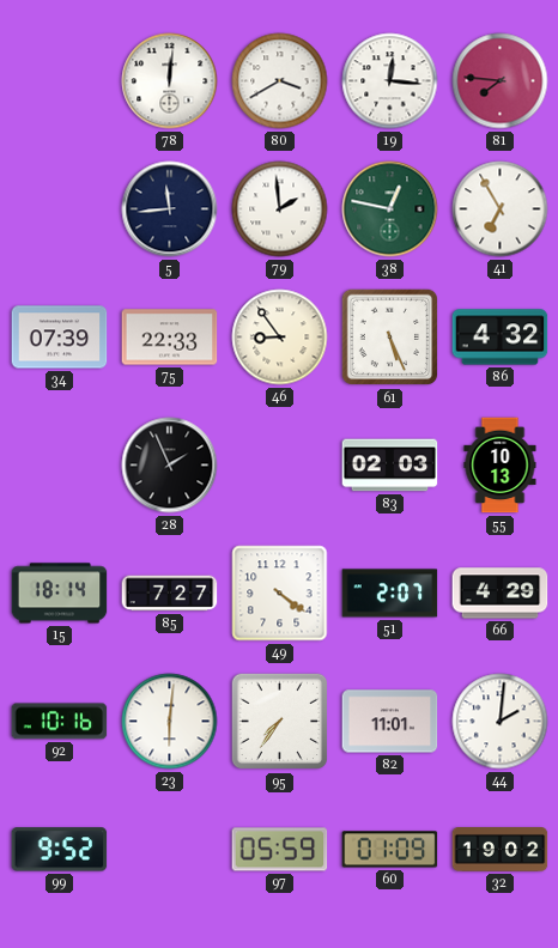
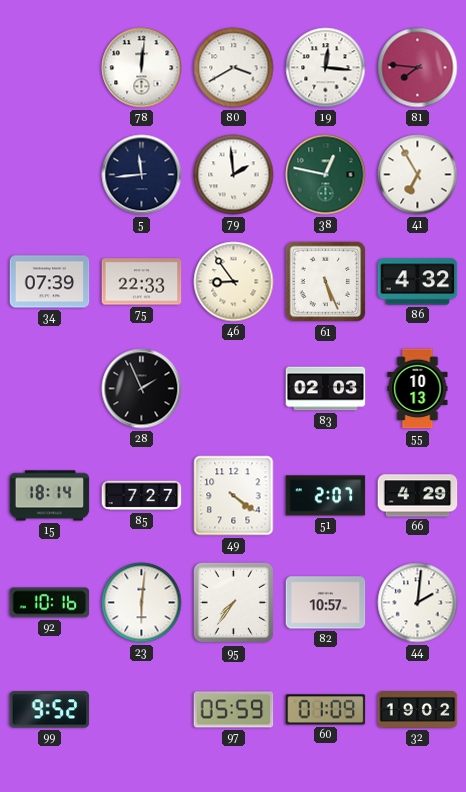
82: 11:01 -> 10:57 (326, 603)
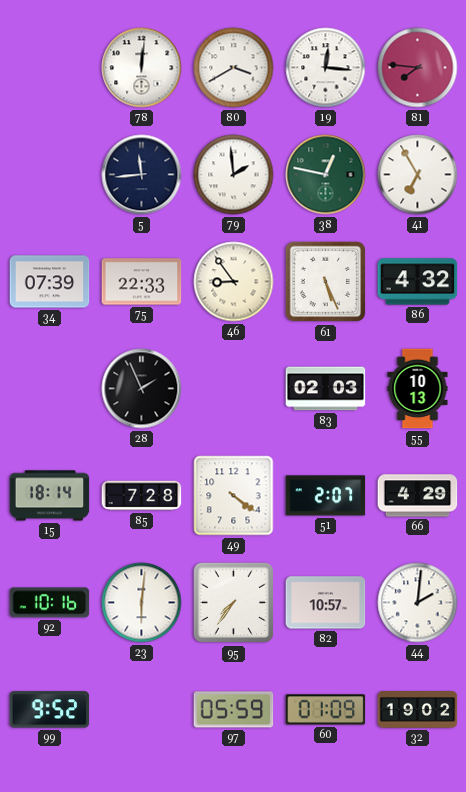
85: 7:27 -> 7:28 (142, 496)
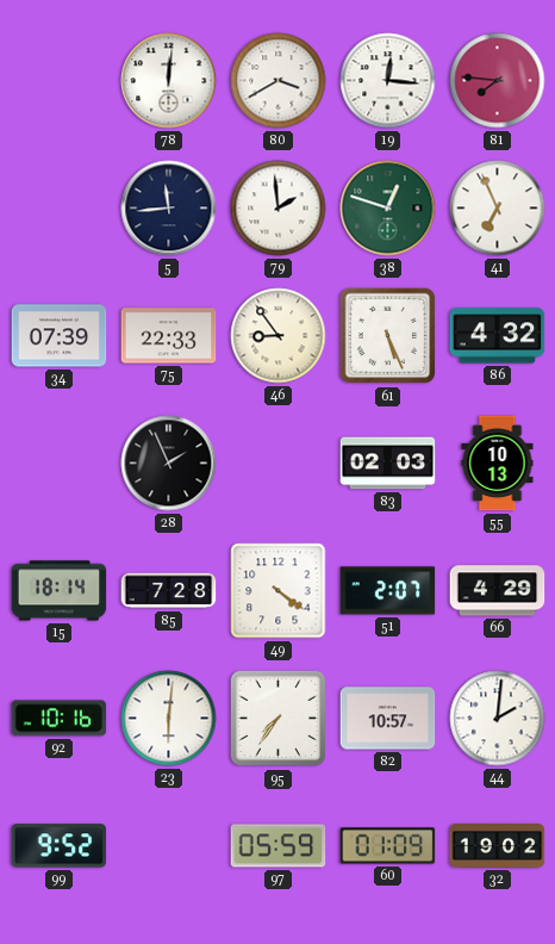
38: 12:47 -> 12:48 (388, 209)
41: 6:55 -> 6:56 (498, 209)
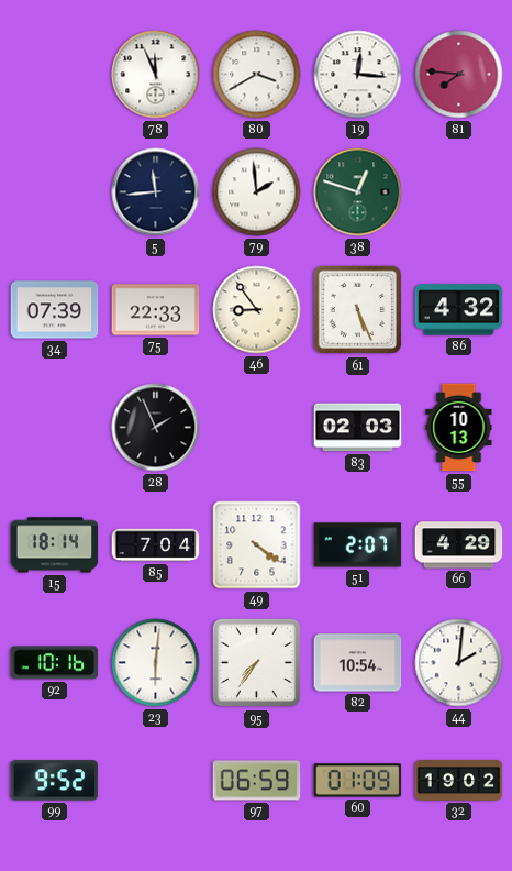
78: 12:01 -> 11:56 (156, 75)
41: 6:56 -> none (498, 209)
85: 7:28 -> 7:04 (156, 545)
82: 10:57 -> 10:54 (358, 663)
97: 05:59 -> 06:59 (257, 781)
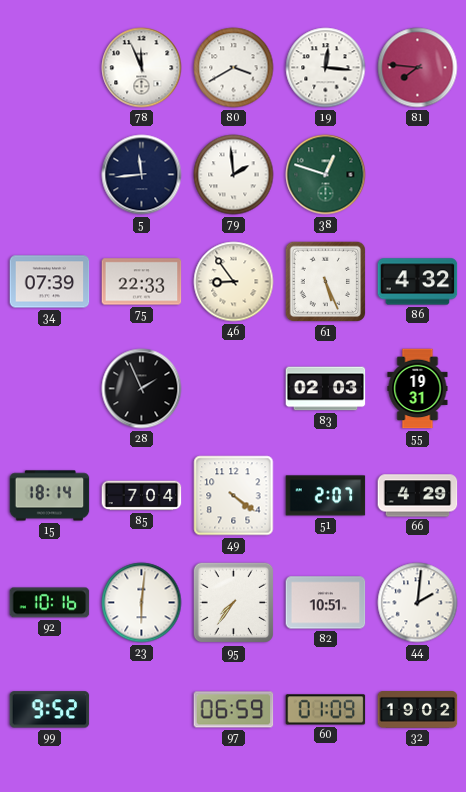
55: 10:13 -> 19:31 (418, 389)
82: 10:54 -> 10:51 (326, 603)
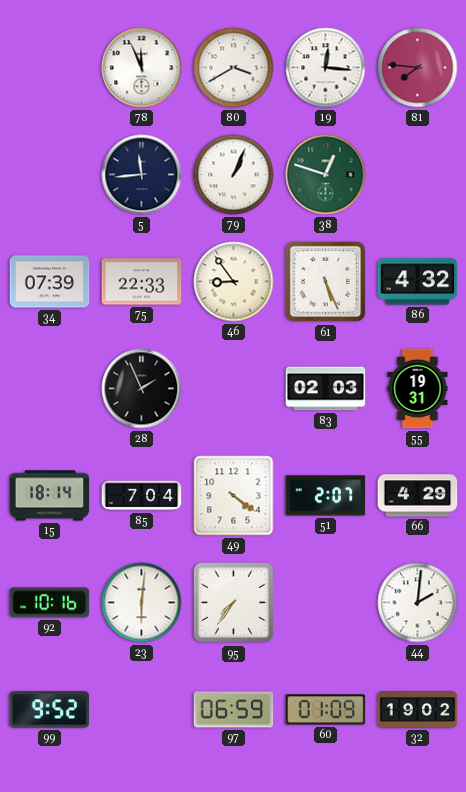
79: 1:59 -> 1:04 (234, 175)
82: 10:51 -> none (326, 603)
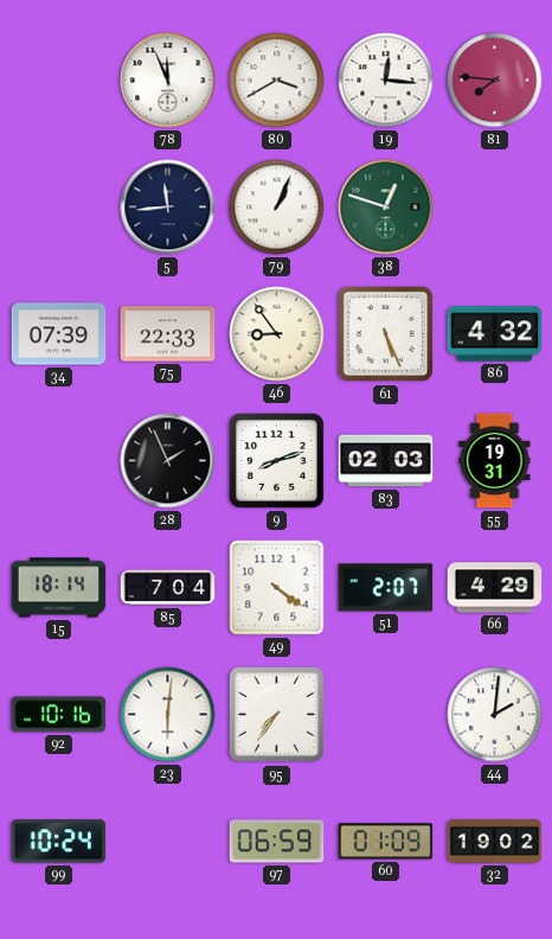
9: none -> 8:12 (276, 460)
99: 9:52 -> 10:24 (59, 842)
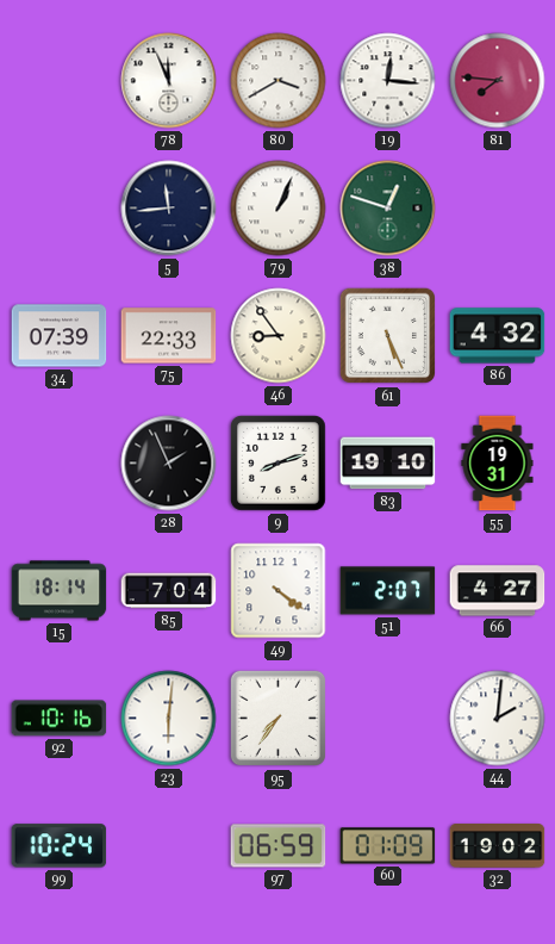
83: 02:03 -> 19:10 (388, 464)
66: 4:29 -> 4:27 (498, 591)
